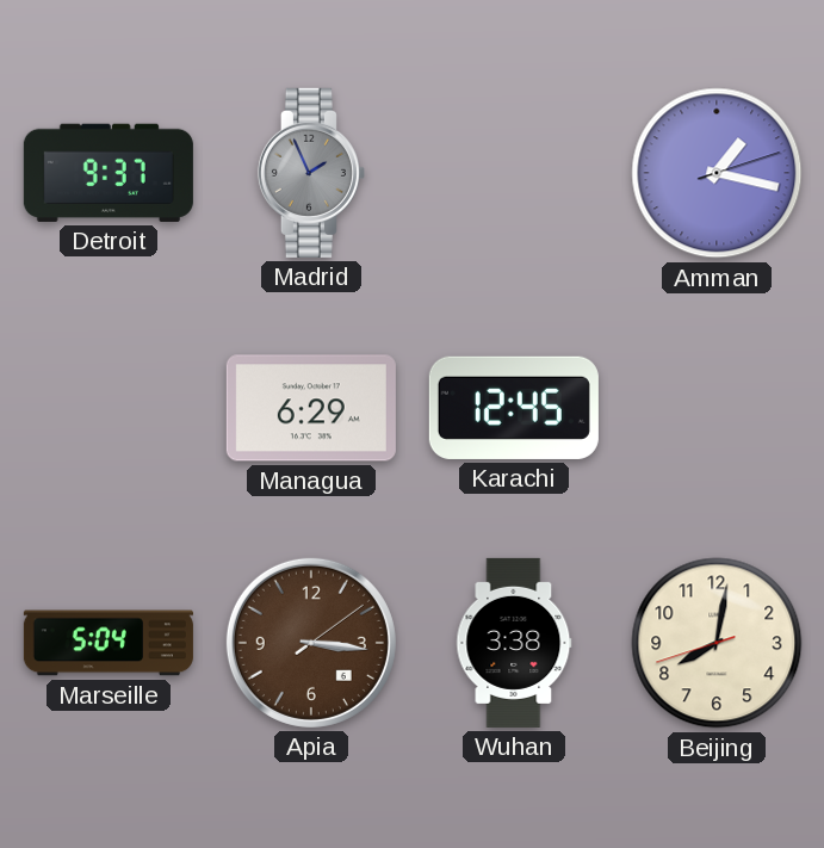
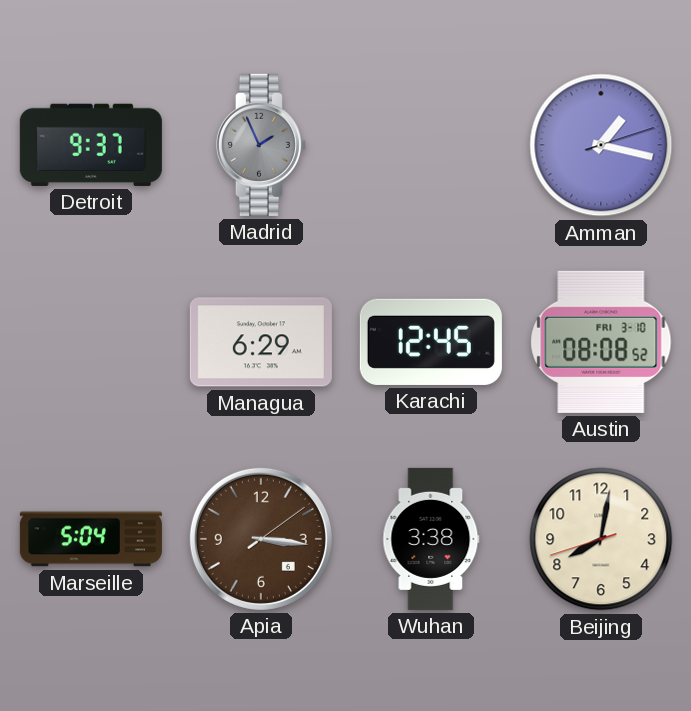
Austin: none -> 08:08 (601, 342)
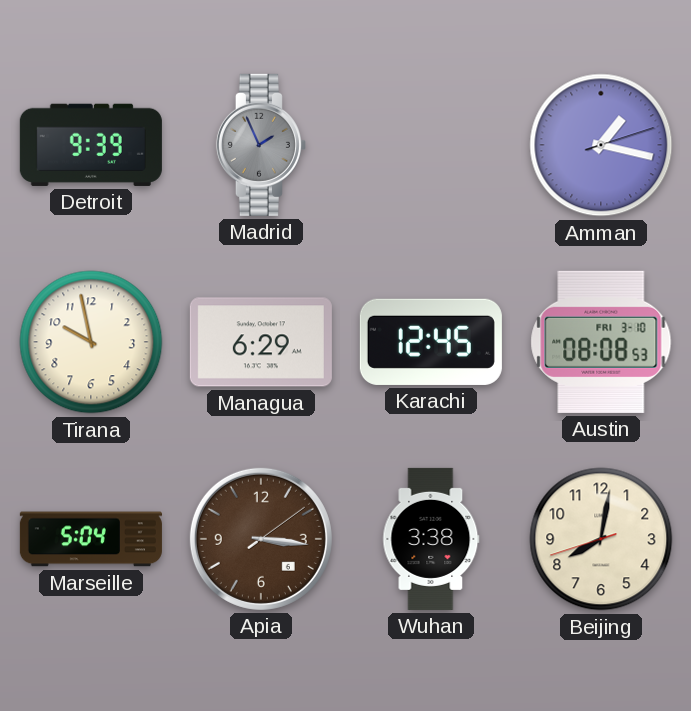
Detroit: 9:37 -> 9:39 (91, 145)
Tirana: none -> 9:58 (91, 342)
Austin: 08:08:52 -> 08:08:53 (601, 342)
